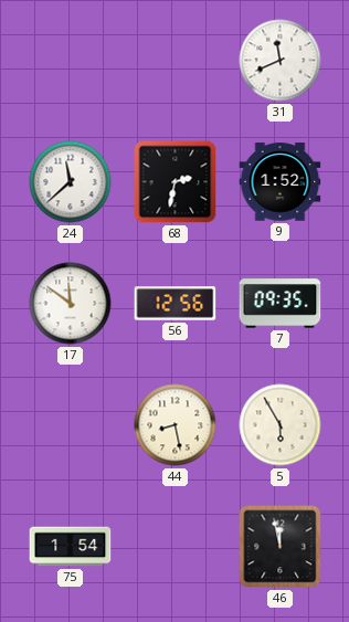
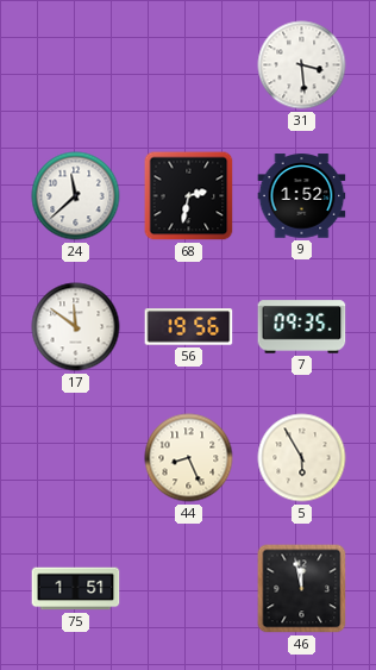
31: 11:41 -> 3:29 (302, 65)
56: 12:56 -> 19:56 (189, 327)
44: 8:28 -> 8:26 (189, 458)
75: 1:54 -> 1:51 (76, 589)
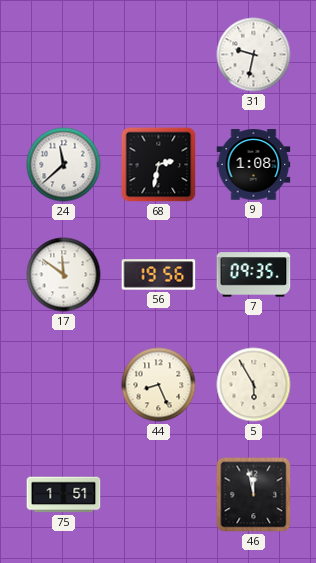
31: 3:29 -> 9:32 (254, 55)
9: 1:52 -> 1:08 (254, 165)
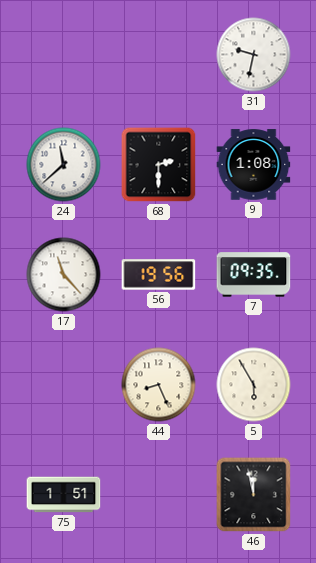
68: 2:32 -> 2:30 (159, 165)
17: 11:51 -> 11:23 (64, 275)
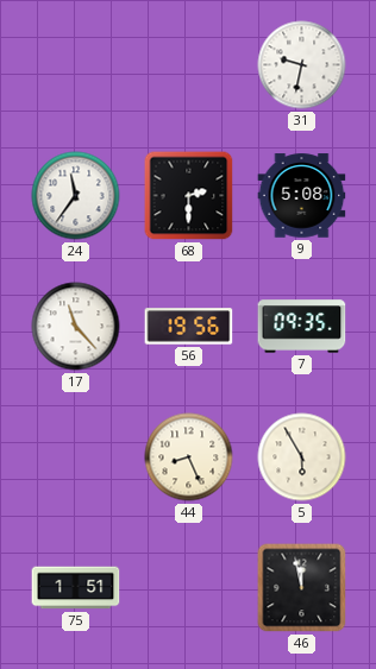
24: 11:38 -> 11:36 (76, 196)
9: 1:08 -> 5:08 (302, 196)
